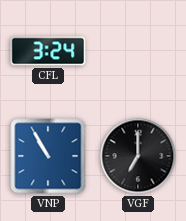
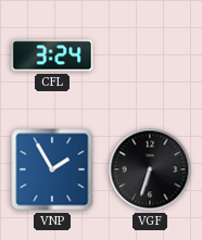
VNP: 10:55 -> 1:55 (52, 169)
VGF: 7:00 -> 6:33 (150, 169)
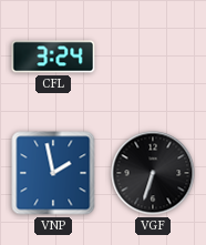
VNP: 1:55 -> 1:58 (53, 173)
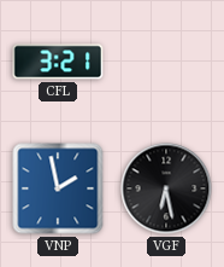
CFL: 3:24 -> 3:21 (58, 62)
VGF: 6:33 -> 6:28 (166, 188)
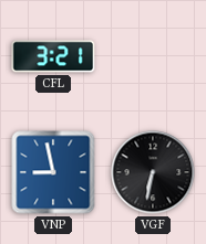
VNP: 1:58 -> 8:58 (53, 172)
VGF: 6:28 -> 6:32 (153, 172)
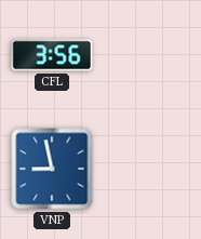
CFL: 3:21 -> 3:56 (52, 55)
VGF: 6:32 -> none (153, 172)
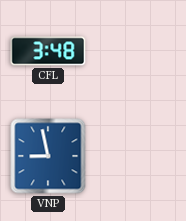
CFL: 3:56 -> 3:48 (48, 51)
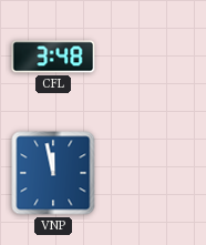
VNP: 8:58 -> 11:58 (53, 173)
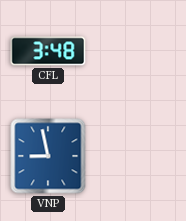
VNP: 11:58 -> 8:58 (48, 156)
